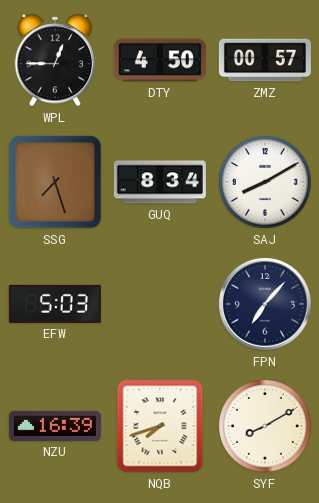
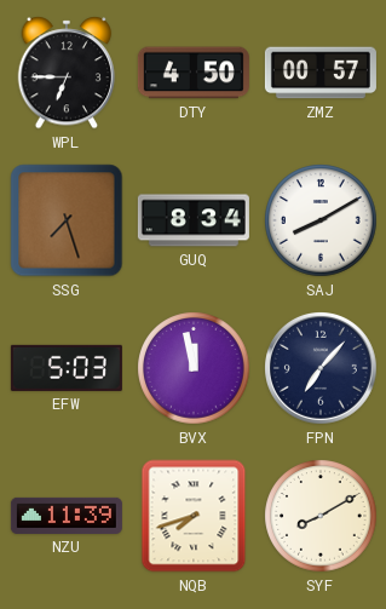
WPL: 12:45 -> 6:45 (67, 73)
BVX: none -> 11:58 (194, 368)
NZU: 16:39 -> 11:39 (67, 516)
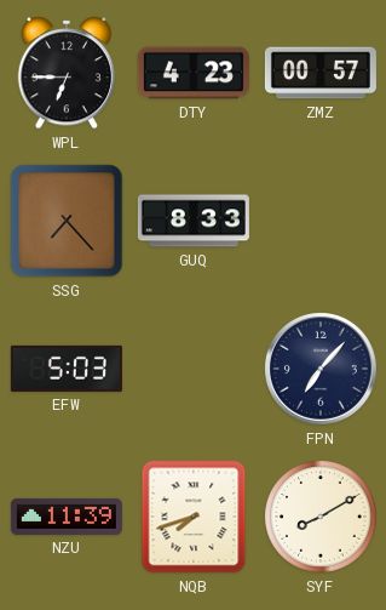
DTY: 4:50 -> 4:23 (194, 73)
SSG: 7:27 -> 7:23 (67, 221)
GUQ: 8:34 -> 8:33 (194, 221)
SAJ: 8:10 -> none (321, 220)
BVX: 11:58 -> none (194, 368)
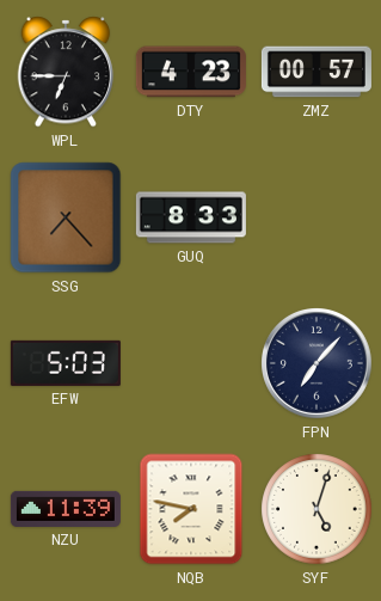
NQB: 7:42 -> 7:47 (191, 509)
SYF: 8:10 -> 5:03 (317, 509)
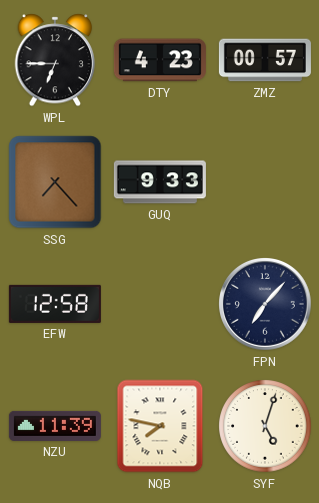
GUQ: 8:33 -> 9:33 (160, 182)
EFW: 5:03 -> 12:58 (55, 304)
